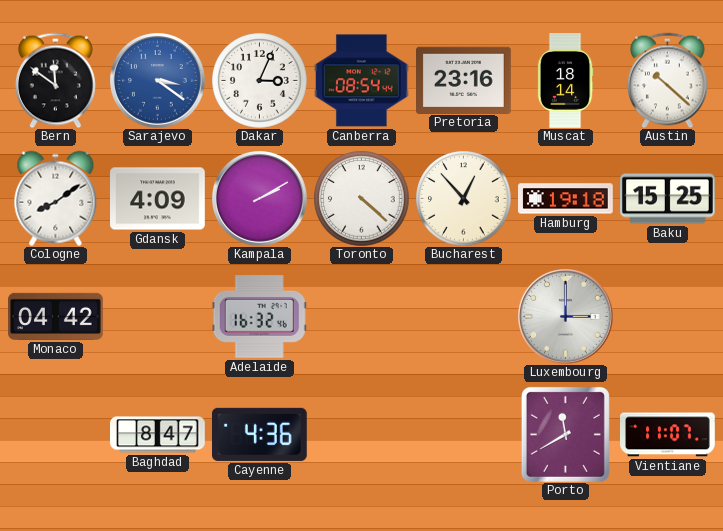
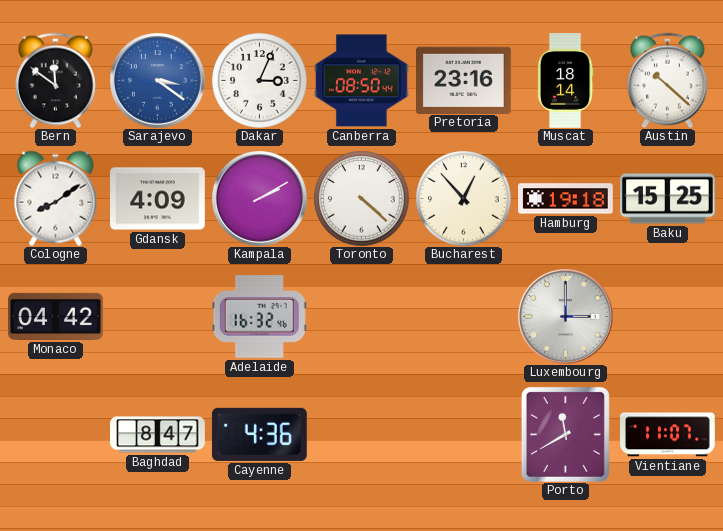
Canberra: 08:54 -> 08:50 (362, 81)
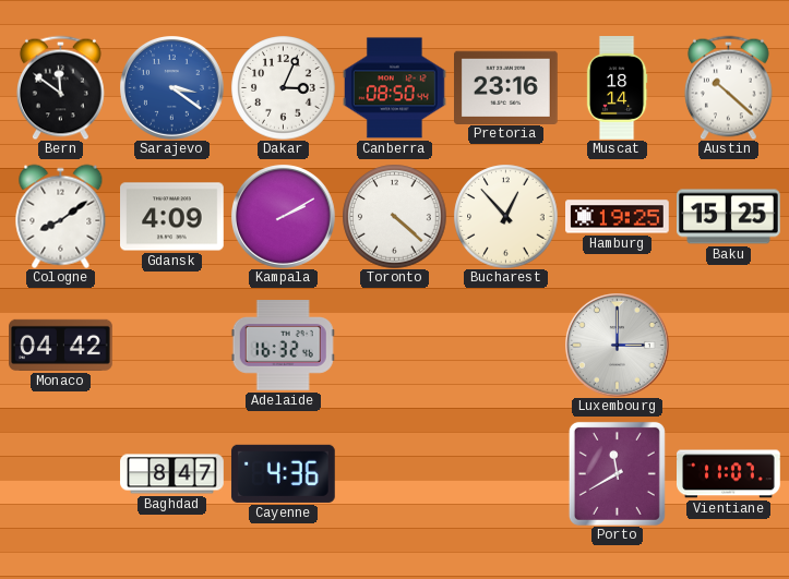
Hamburg: 19:18 -> 19:25 (618, 217)
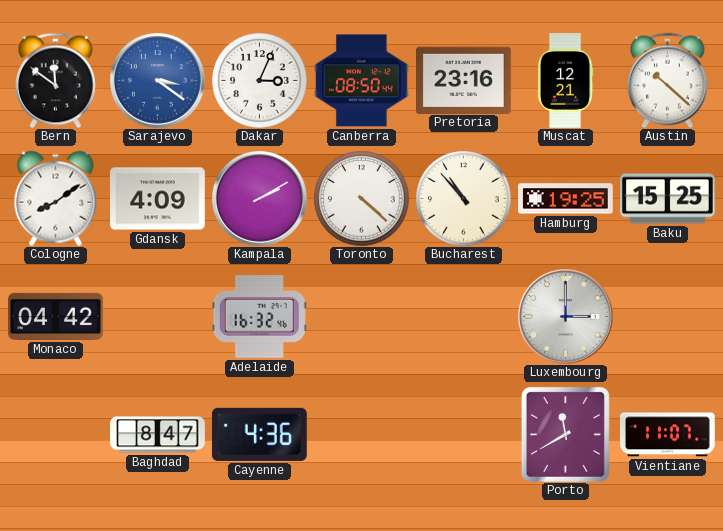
Muscat: 18:14 -> 12:21 (565, 81)
Bucharest: 12:53 -> 10:53 (463, 198)
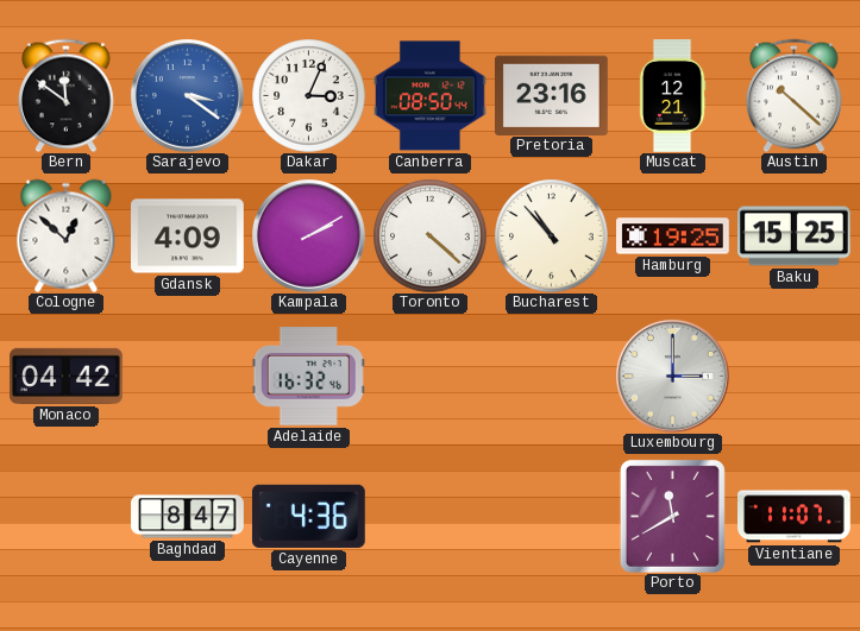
Cologne: 8:09 -> 12:52 (67, 235)
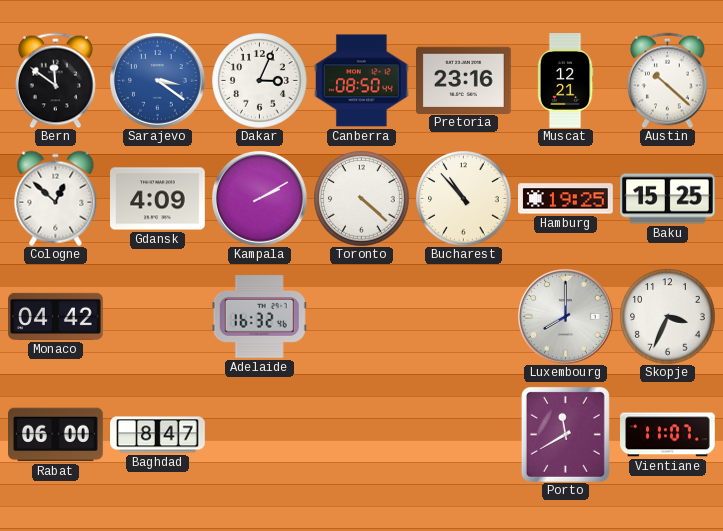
Luxembourg: 3:00 -> 8:00 (566, 317)
Skopje: none -> 3:34 (667, 316)
Rabat: none -> 06:00 (56, 435)
Cayenne: 4:36 -> none (309, 516)
